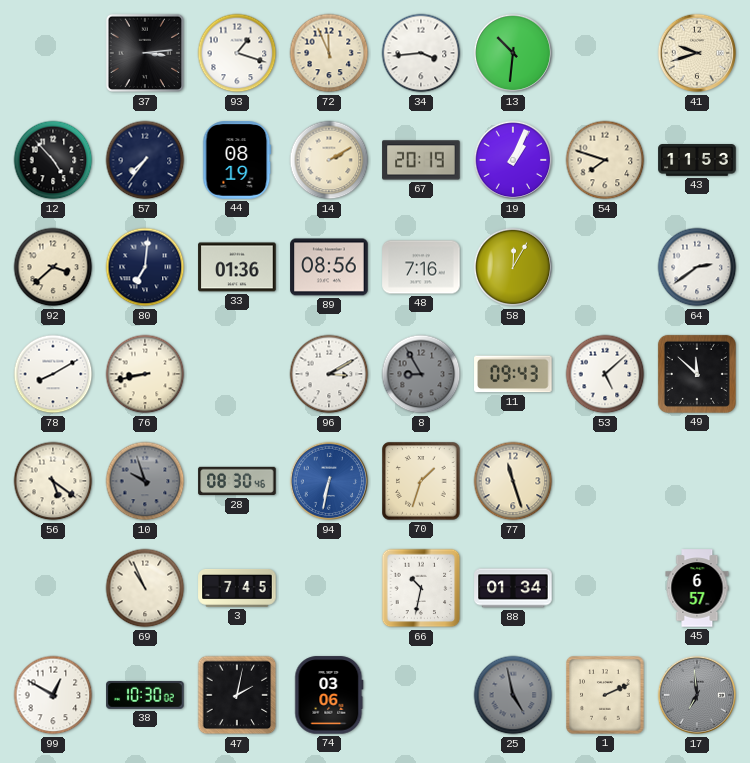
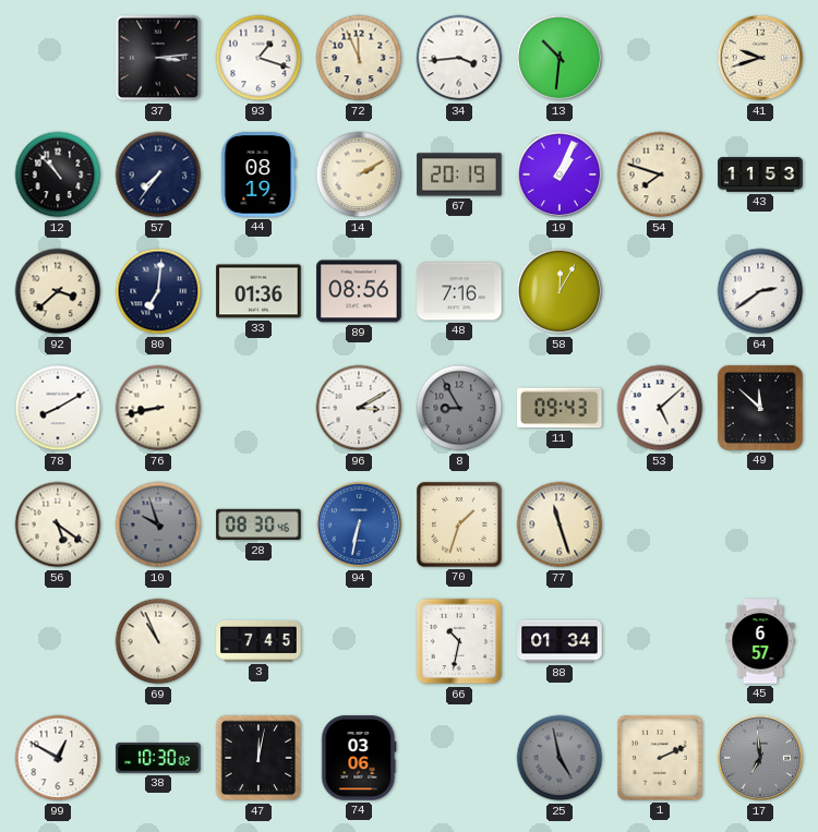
12: 4:53 -> 10:53 (58, 174)
47: 2:02 -> 12:02 (258, 758)
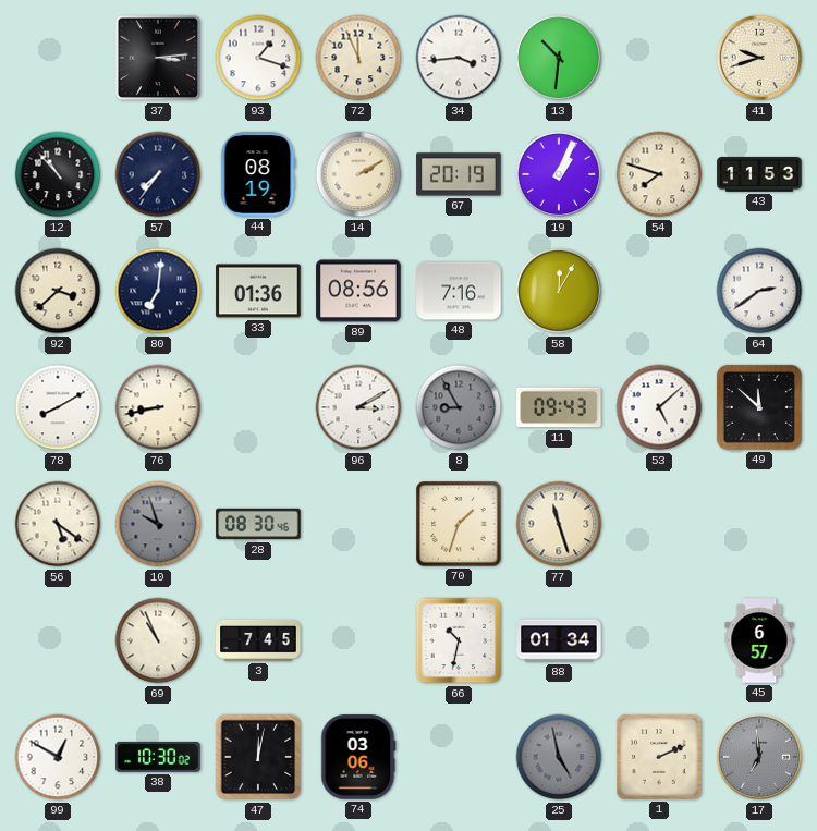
94: 6:32 -> none (359, 524)
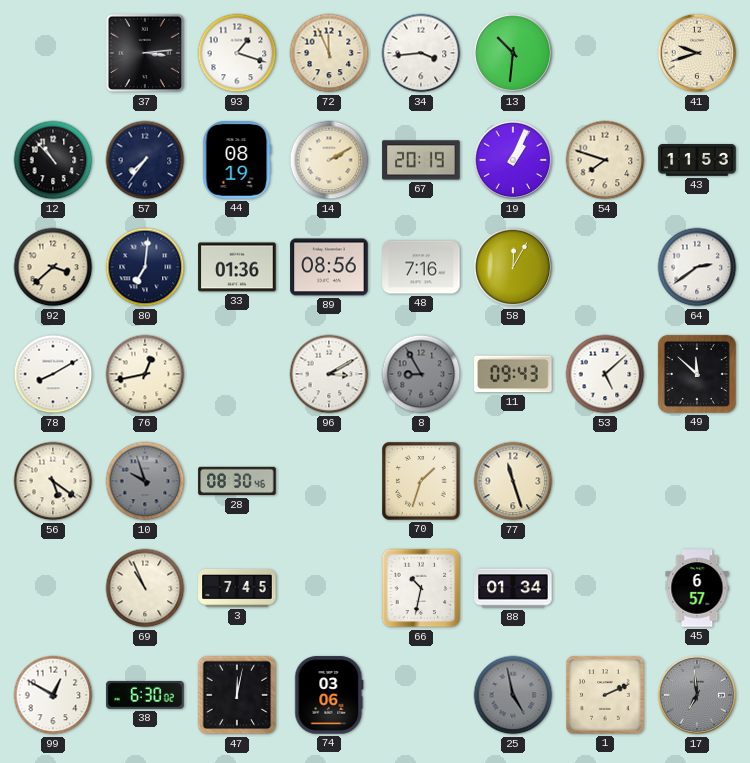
76: 8:43 -> 12:43 (145, 374)
38: 10:30 -> 6:30 (145, 695)
